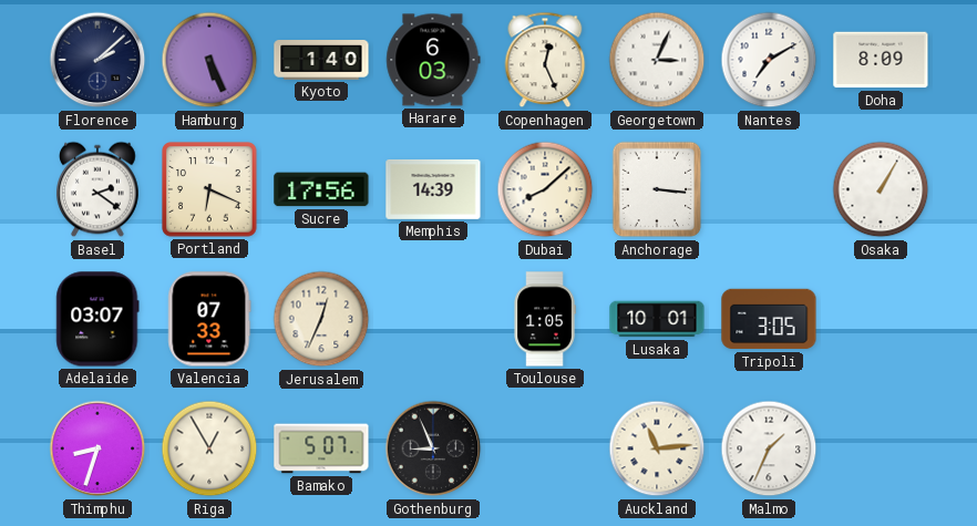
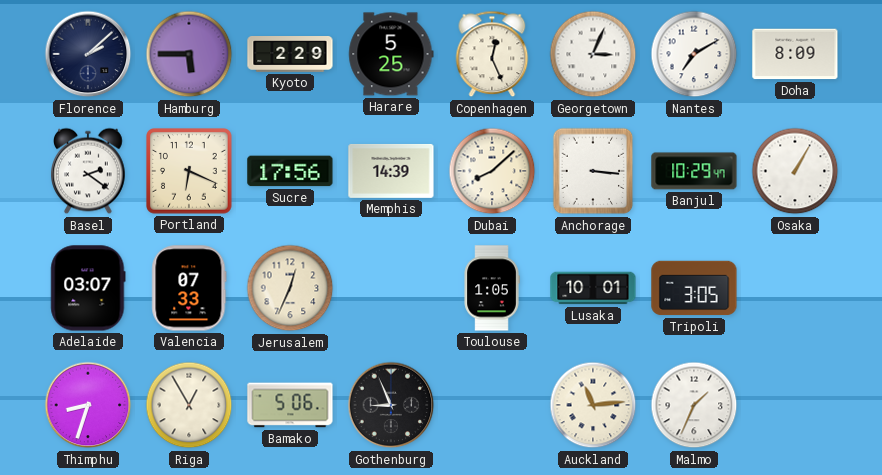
Hamburg: 5:26 -> 5:45 (189, 54)
Kyoto: 1:40 -> 2:29 (290, 55)
Harare: 6:03 -> 5:25 (391, 54)
Banjul: none -> 10:29 (694, 171)
Bamako: 5:07 -> 5:06 (290, 405)
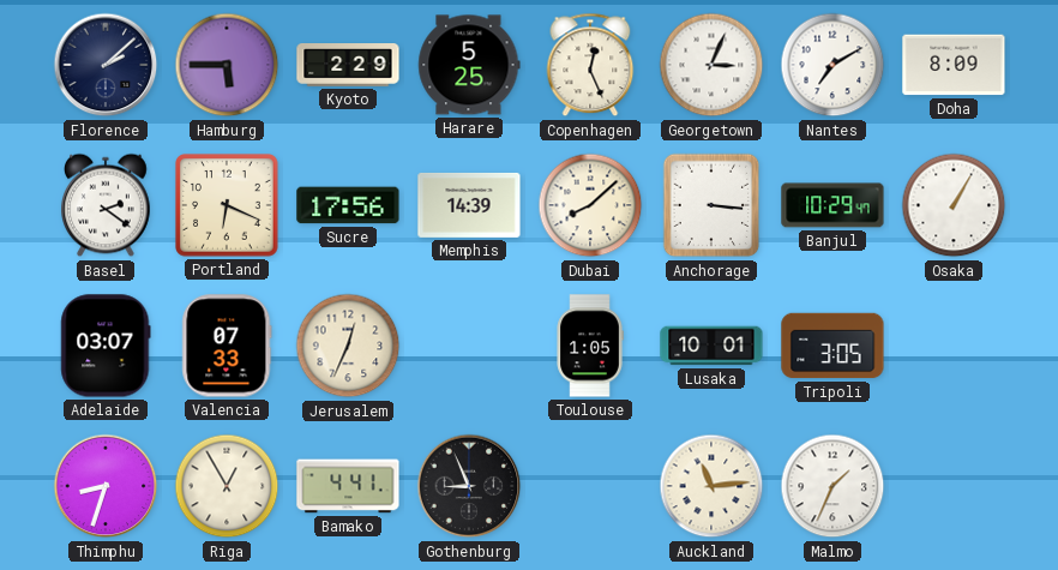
Bamako: 5:06 -> 4:41 (348, 486)
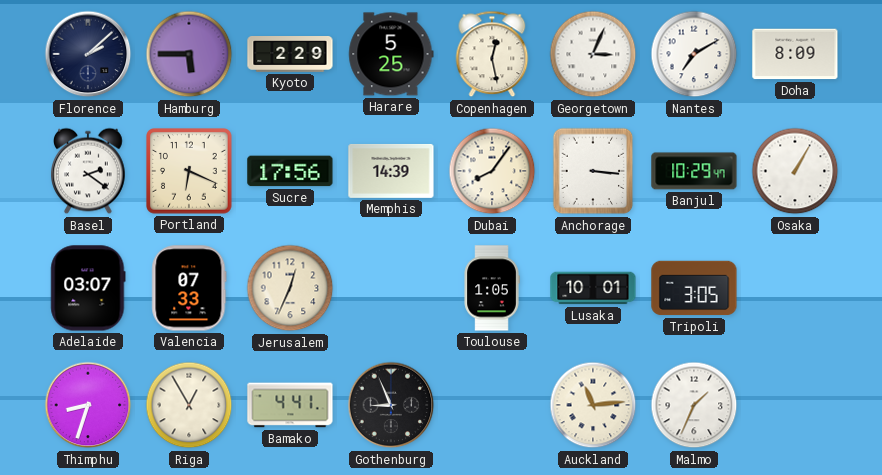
Copenhagen: 12:26 -> 12:28 (492, 54)
Dubai: 8:08 -> 8:06 (492, 171)
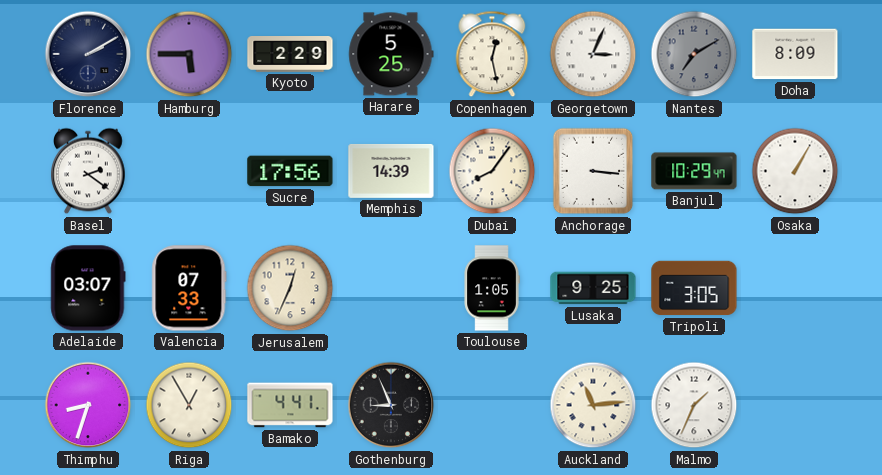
Florence: 2:08 -> 2:10 (88, 54)
Nantes dial: white -> grey (694, 54)
Portland: 6:19 -> none (189, 171)
Lusaka: 10:01 -> 9:25 (593, 288)
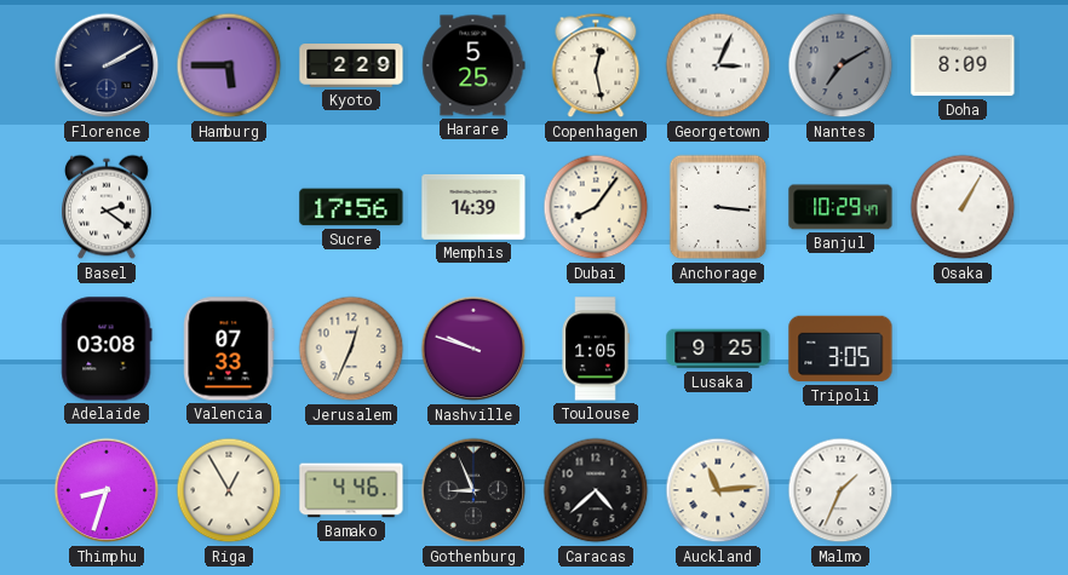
Adelaide: 03:07 -> 03:08 (107, 349)
Nashville: none -> 9:48 (473, 349)
Bamako: 4:41 -> 4:46 (351, 490)
Caracas: none -> 4:38 (596, 490)
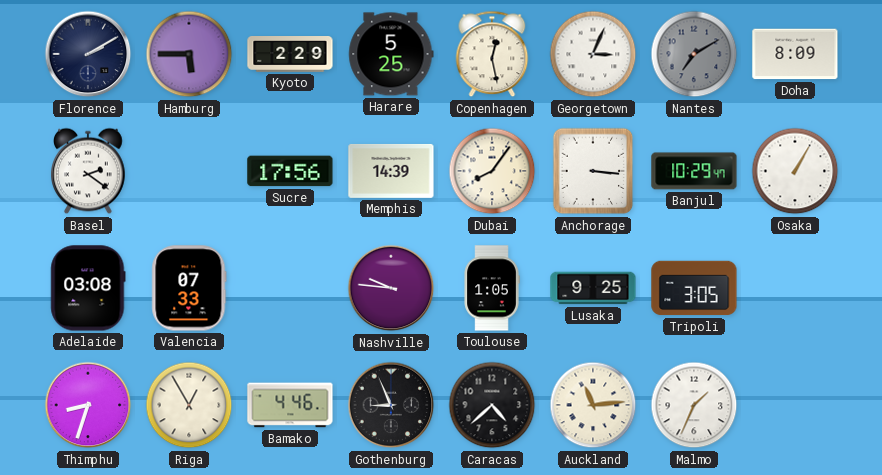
Jerusalem: 12:34 -> none (351, 349)
Nashville: 9:48 -> 9:46 (391, 288)
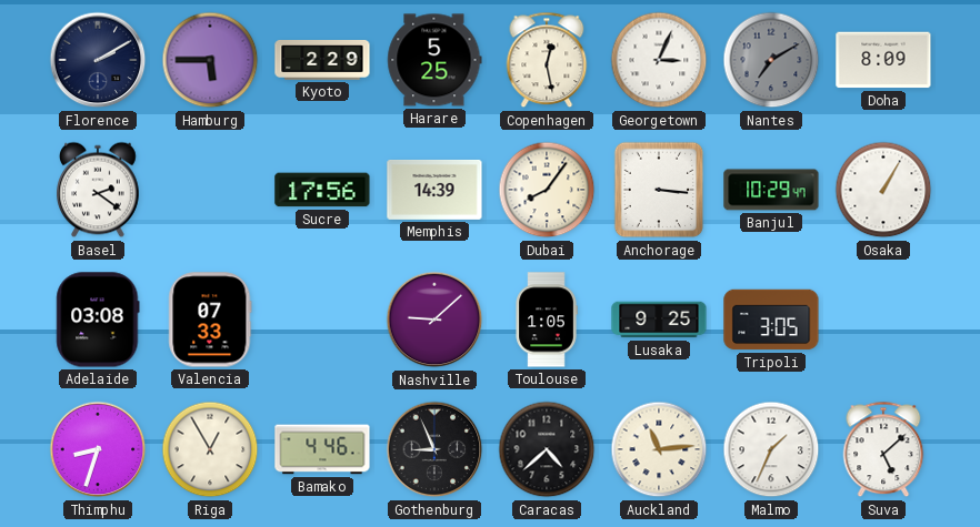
Nashville: 9:46 -> 9:08 (434, 320)
Suva: none -> 5:08 (883, 449)
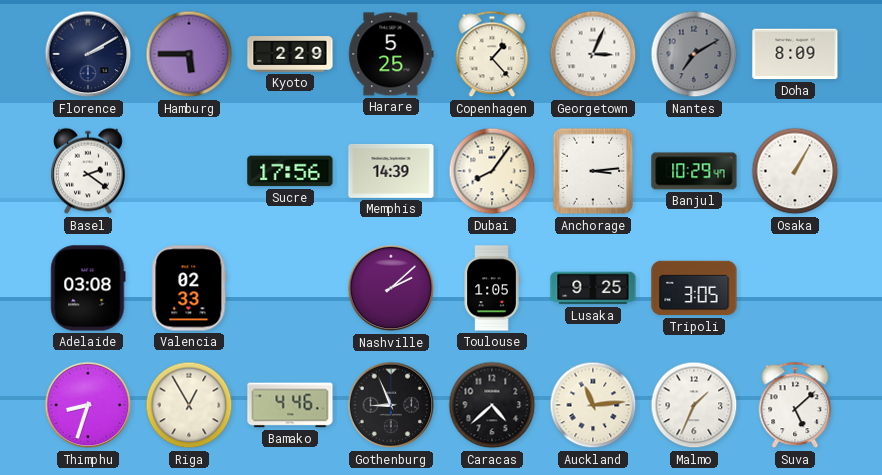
Copenhagen: 12:28 -> 1:23 (492, 54)
Anchorage: 3:16 -> 3:14 (593, 171)
Valencia: 07:33 -> 02:33 (189, 288)
Nashville: 9:08 -> 2:08 (391, 288)
